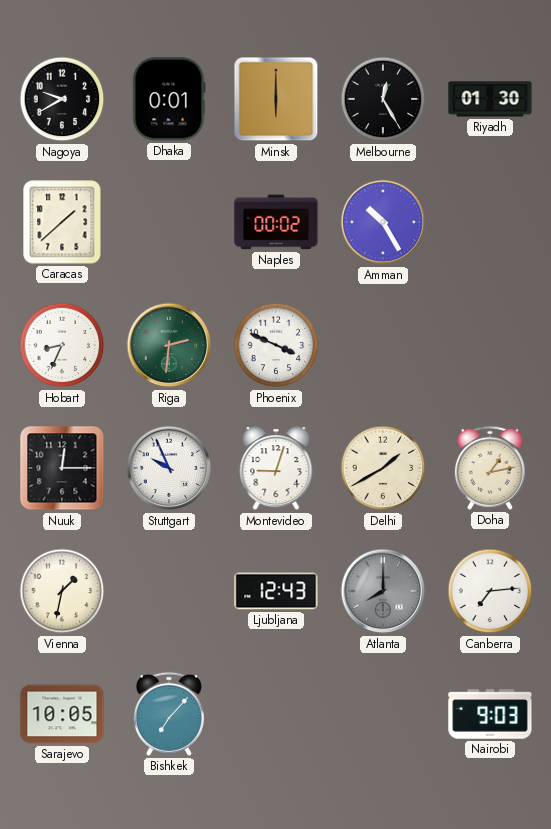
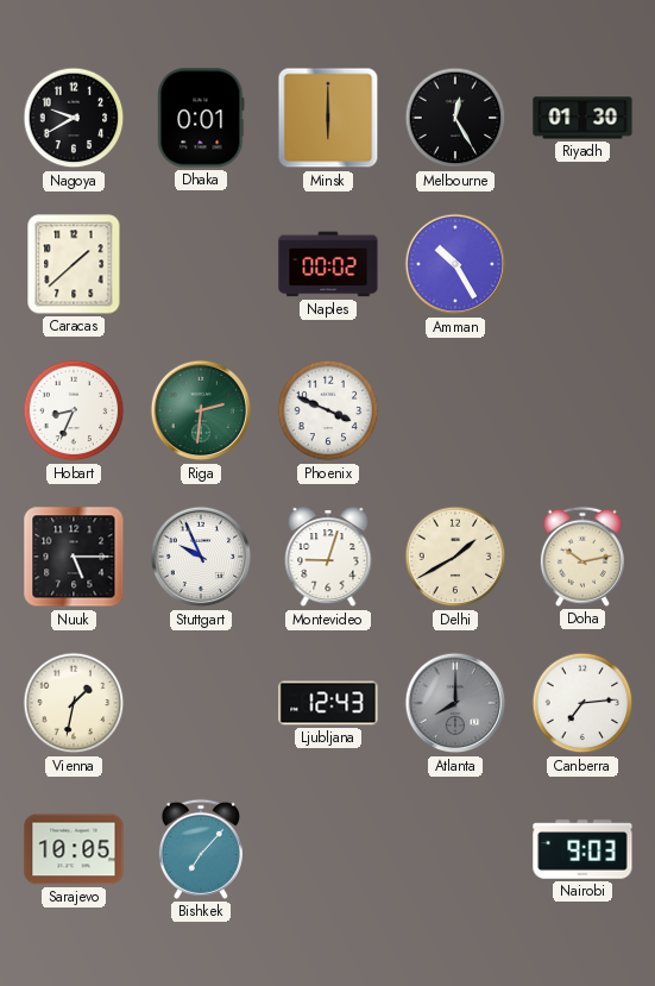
Nuuk: 12:15 -> 5:15 (74, 557)
Doha: 1:13 -> 10:13 (582, 557)
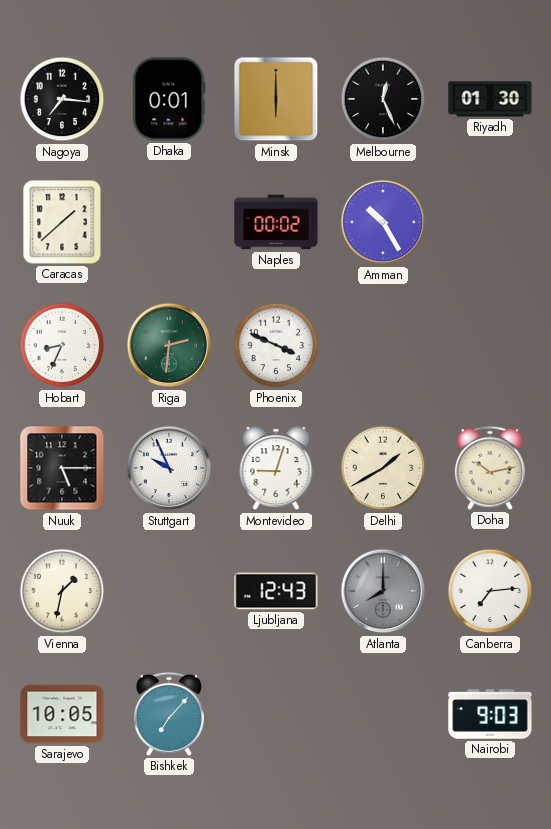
Nagoya: 9:40 -> 7:16 (62, 99)
Melbourne: 12:25 -> 12:26 (383, 99)
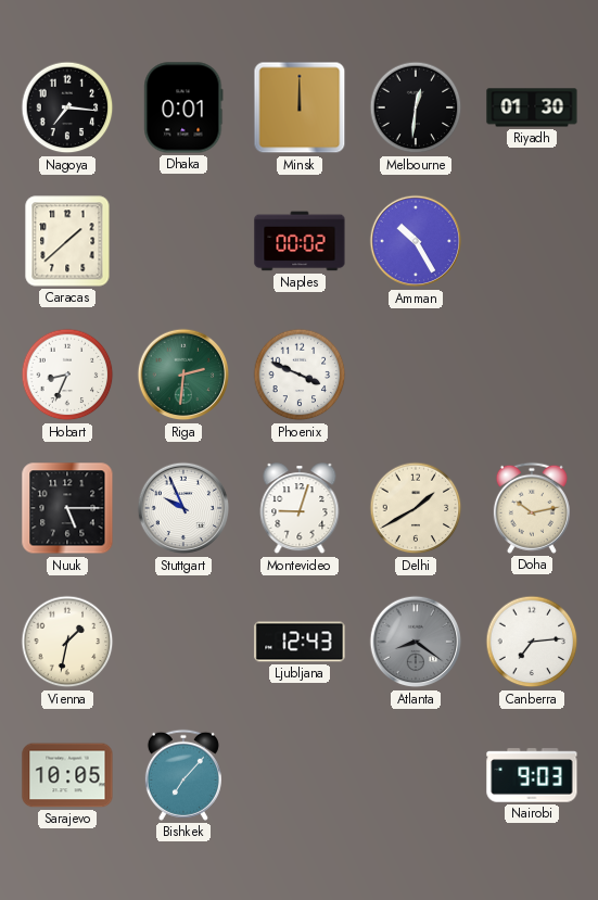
Minsk: 6:00 -> 12:00 (300, 107)
Melbourne: 12:26 -> 12:31 (416, 107)
Atlanta: 8:00 -> 8:21 (416, 642)
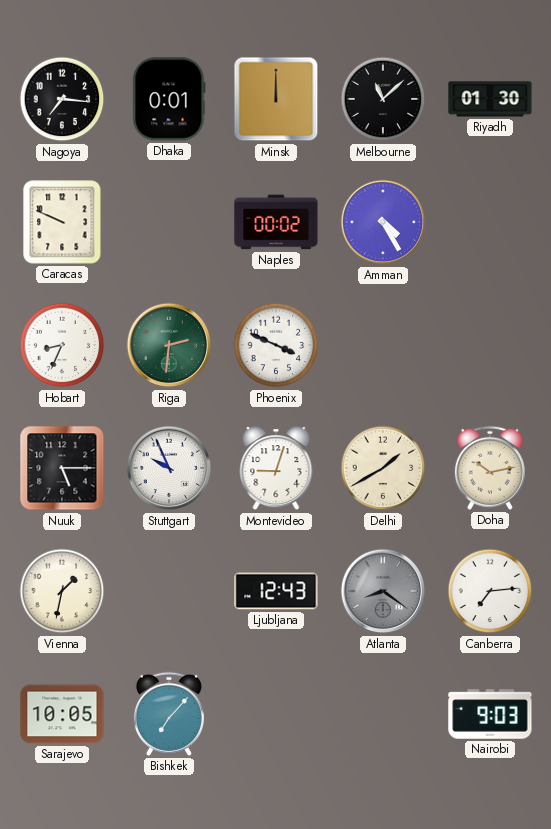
Melbourne: 12:31 -> 11:08 (383, 99)
Caracas: 1:38 -> 9:49 (62, 222)
Amman: 10:25 -> 4:25 (383, 222)
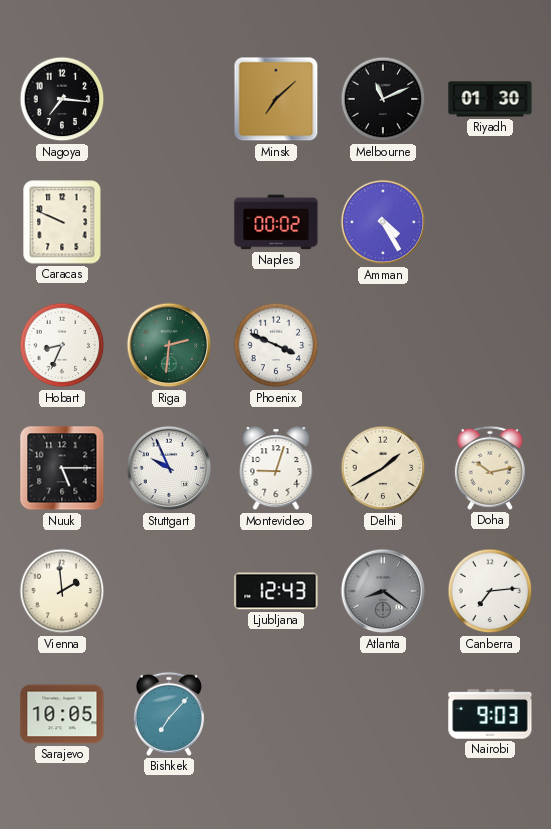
Dhaka: 0:01 -> none (169, 99)
Minsk: 12:00 -> 7:08 (276, 99)
Melbourne: 11:08 -> 11:11 (383, 99)
Vienna: 1:32 -> 1:59 (62, 591)
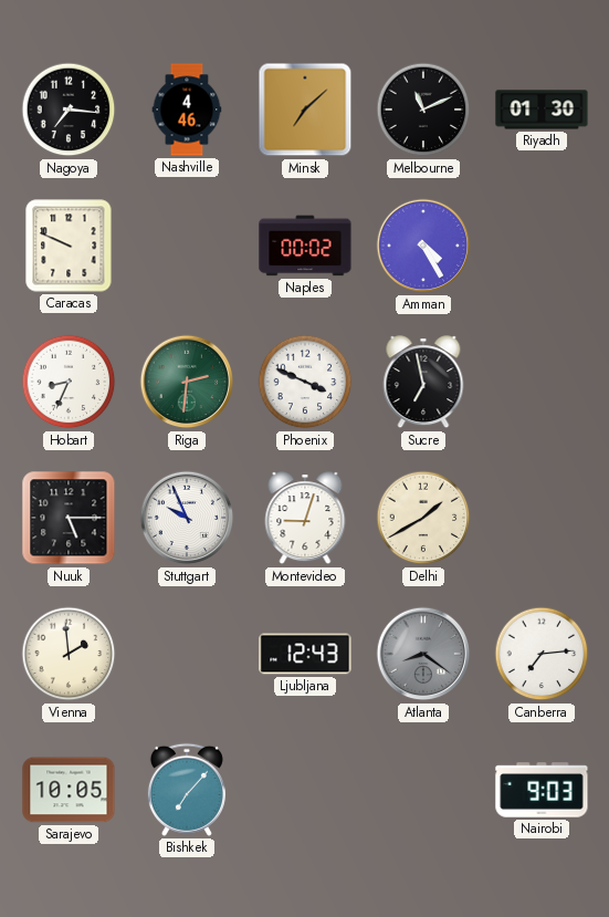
Nashville: none -> 4:46 (187, 110)
Sucre: none -> 6:58 (423, 383)
Doha: 10:13 -> none (490, 468)
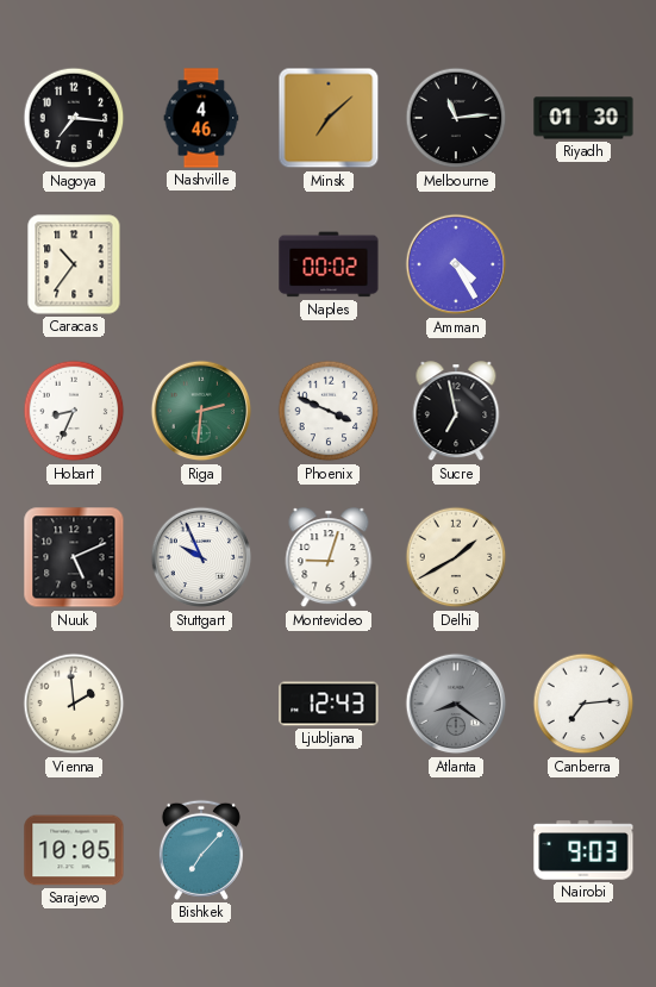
Melbourne: 11:11 -> 11:14 (456, 118)
Caracas: 9:49 -> 10:36 (74, 264)
Nuuk: 5:15 -> 5:11 (74, 557)
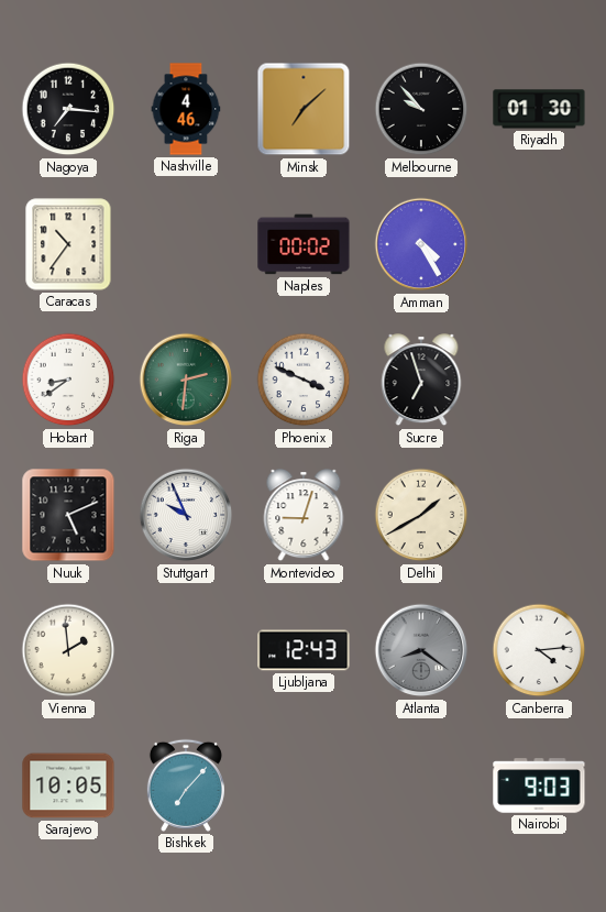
Melbourne: 11:14 -> 9:53 (421, 109)
Hobart: 8:34 -> 8:39 (68, 380)
Sucre: 6:58 -> 6:57 (421, 381)
Canberra: 7:14 -> 4:14 (539, 650)
